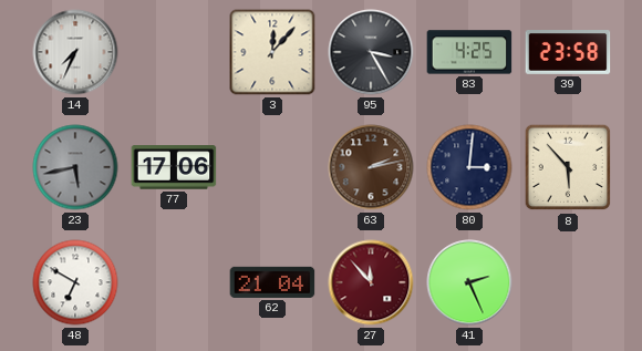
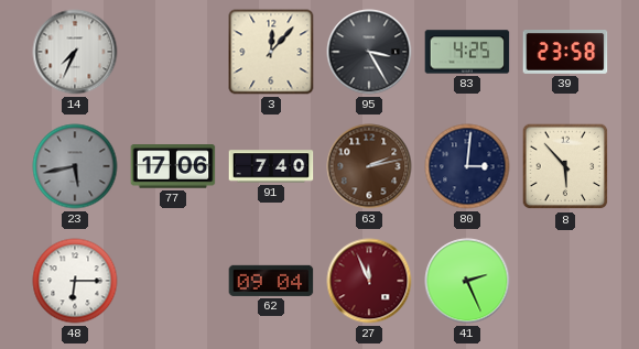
91: none -> 7:40 (271, 166)
48: 6:50 -> 6:15 (75, 281)
62: 21:04 -> 09:04 (271, 281)
27: 11:53 -> 11:56 (369, 281)
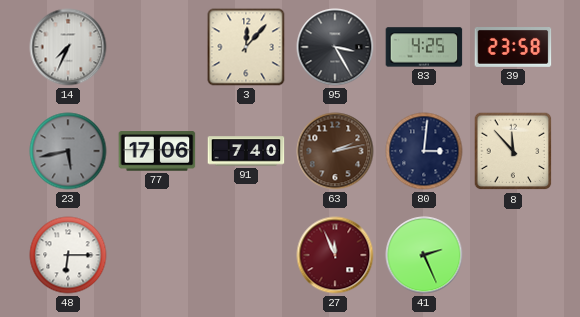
8: 5:53 -> 11:53 (513, 151)
62: 09:04 -> none (271, 281)
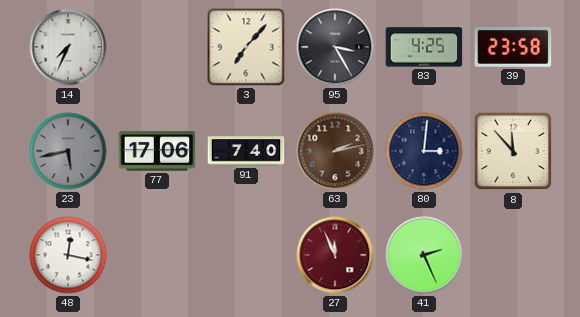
3: 12:07 -> 7:07 (246, 47)
48: 6:15 -> 12:17 (68, 255)
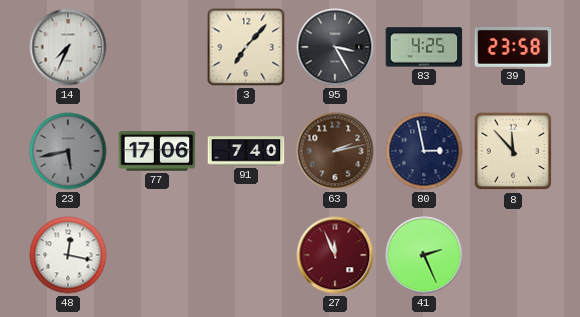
80: 3:01 -> 2:58 (424, 151)
